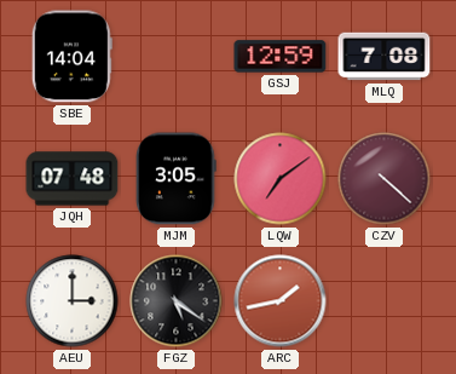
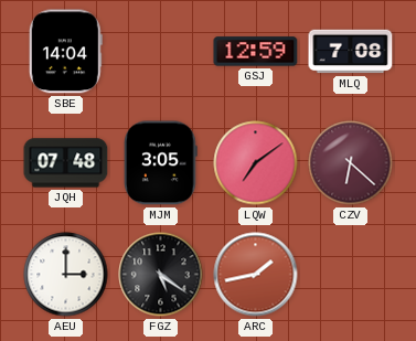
CZV: 4:22 -> 6:22 (351, 163)
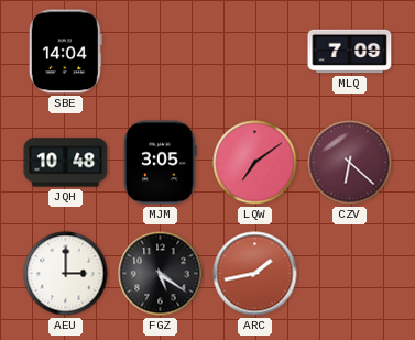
GSJ: 12:59 -> none (256, 52)
MLQ: 7:08 -> 7:09 (350, 52)
JQH: 07:48 -> 10:48 (66, 163)
